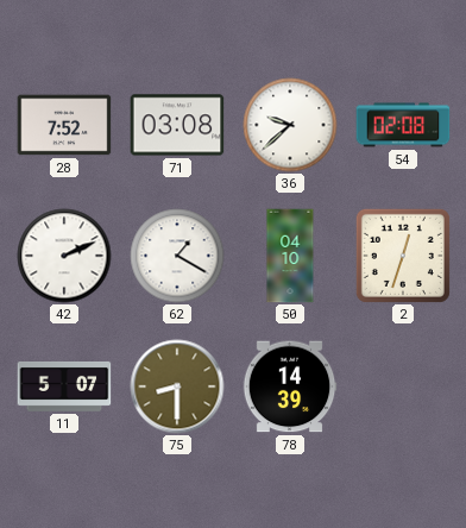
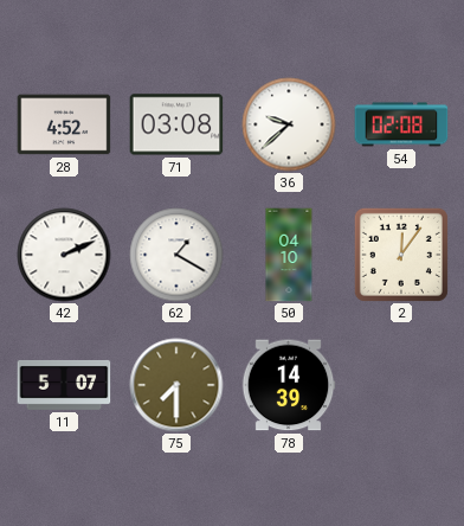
28: 7:52 -> 4:52 (64, 124)
2: 12:33 -> 12:06 (401, 255)
75: 8:30 -> 7:30 (176, 385)
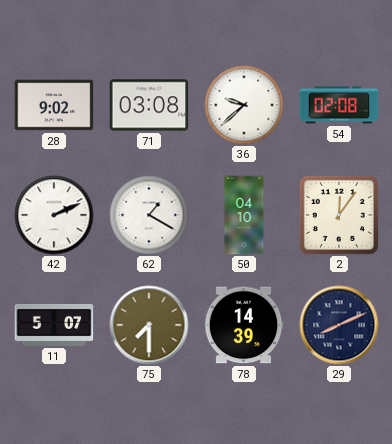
28: 4:52 -> 9:02 (54, 105)
29: none -> 8:11 (339, 325)
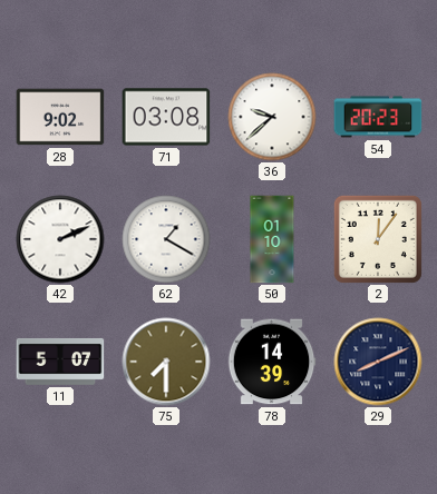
54: 02:08 -> 20:23 (378, 117)
50: 04:10 -> 01:10 (272, 239)
